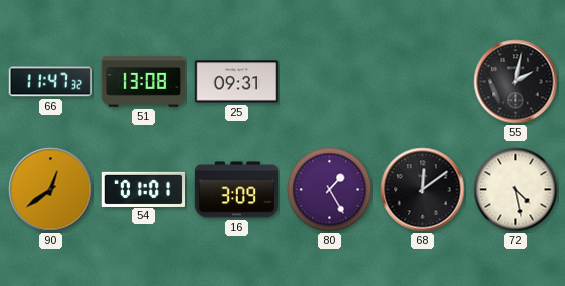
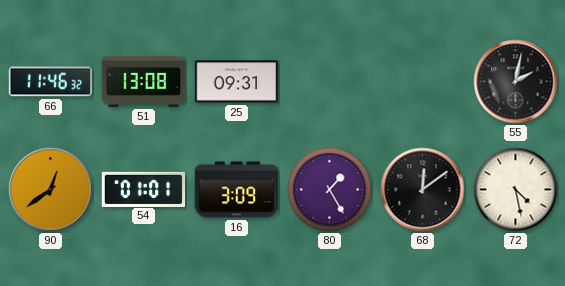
66: 11:47 -> 11:46 (50, 82)
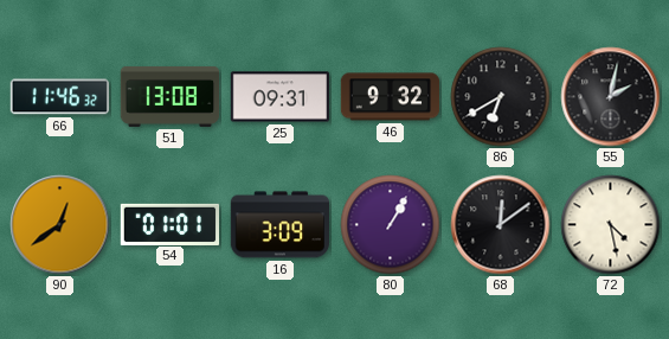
46: none -> 9:32 (391, 97)
86: none -> 6:40 (501, 97)
80: 1:25 -> 1:05 (391, 225)
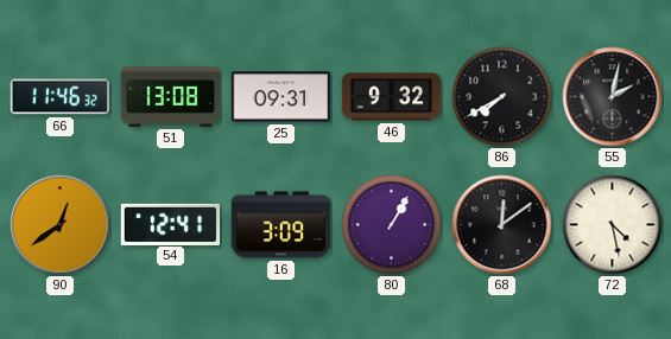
86: 6:40 -> 7:40 (502, 97)
54: 01:01 -> 12:41 (171, 224)
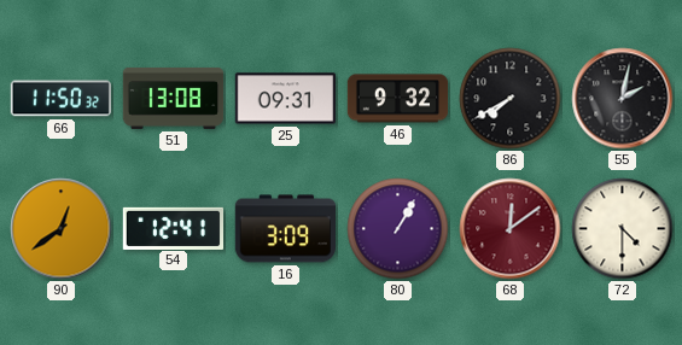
66: 11:46 -> 11:50 (60, 99)
68 dial: black -> burgundy (511, 229)
72: 4:28 -> 4:30 (623, 229)
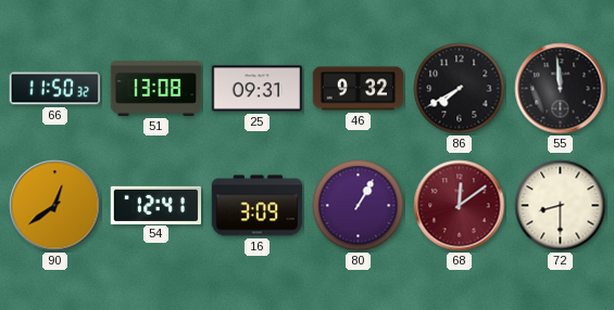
55: 2:02 -> 11:59 (561, 89)
72: 4:30 -> 8:30 (561, 206)
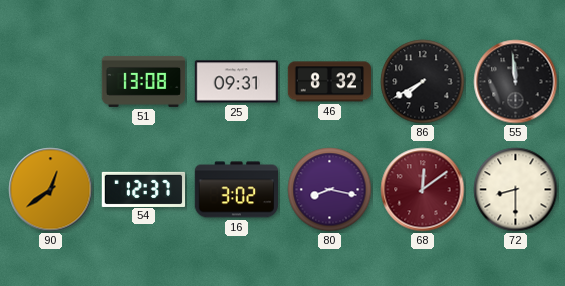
66: 11:50 -> none (54, 89)
46: 9:32 -> 8:32 (330, 82)
54: 12:41 -> 12:37 (144, 189)
16: 3:09 -> 3:02 (236, 190)
80: 1:05 -> 8:17 (330, 190)
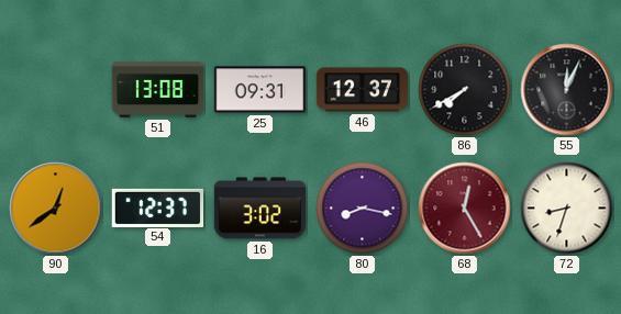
46: 8:32 -> 12:37 (363, 90)
55: 11:59 -> 12:04 (567, 90)
68: 12:09 -> 12:25 (465, 209)
72: 8:30 -> 8:33 (567, 209)
